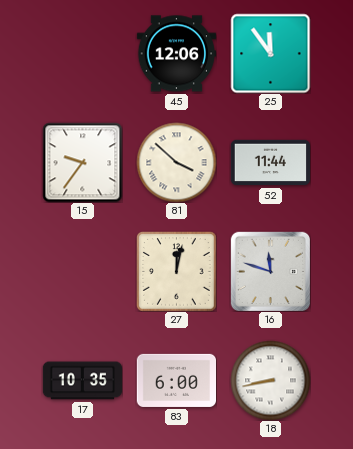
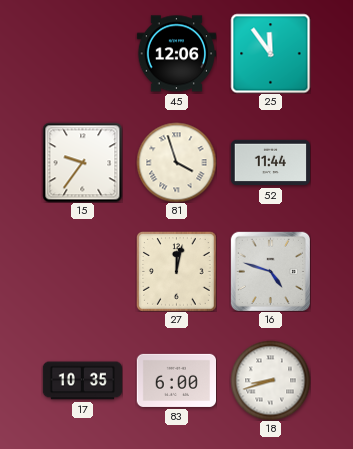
81: 3:52 -> 3:57 (176, 162)
16: 11:48 -> 4:48 (270, 271)
18: 8:43 -> 8:42 (270, 380)
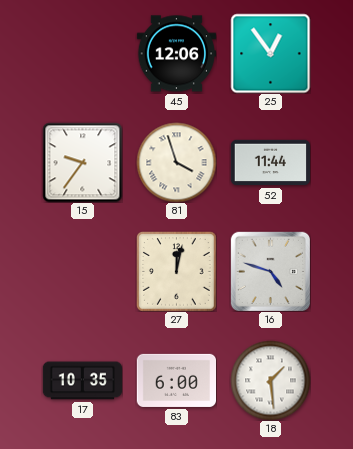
25: 11:54 -> 12:54 (270, 53)
18: 8:42 -> 1:29 (270, 380)
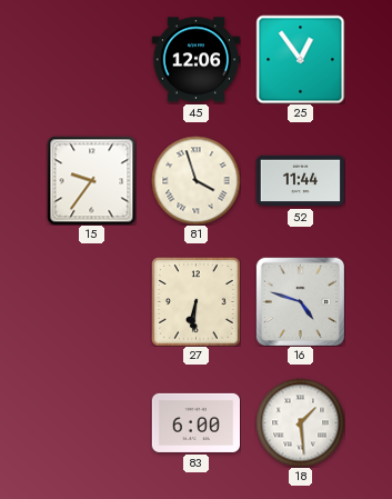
27: 12:02 -> 6:31 (197, 302)
17: 10:35 -> none (82, 381)
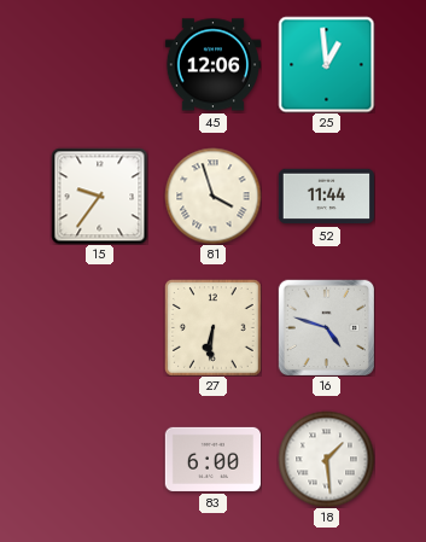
25: 12:54 -> 12:59 (326, 64)
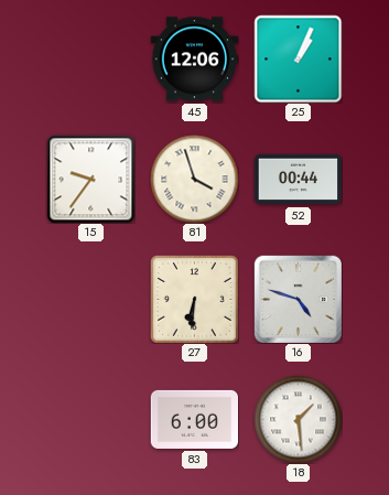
25: 12:59 -> 1:04 (298, 58)
52: 11:44 -> 00:44 (298, 180)
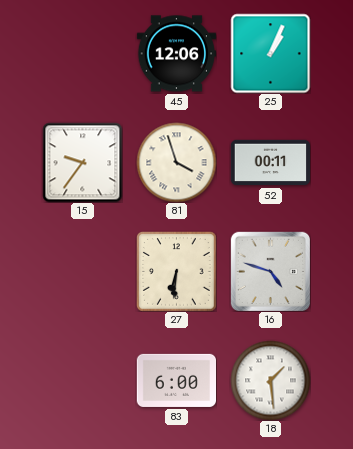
52: 00:44 -> 00:11 (270, 163)
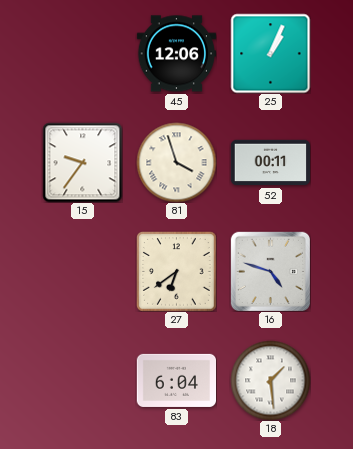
27: 6:31 -> 6:39 (177, 272)
83: 6:00 -> 6:04 (176, 380)
